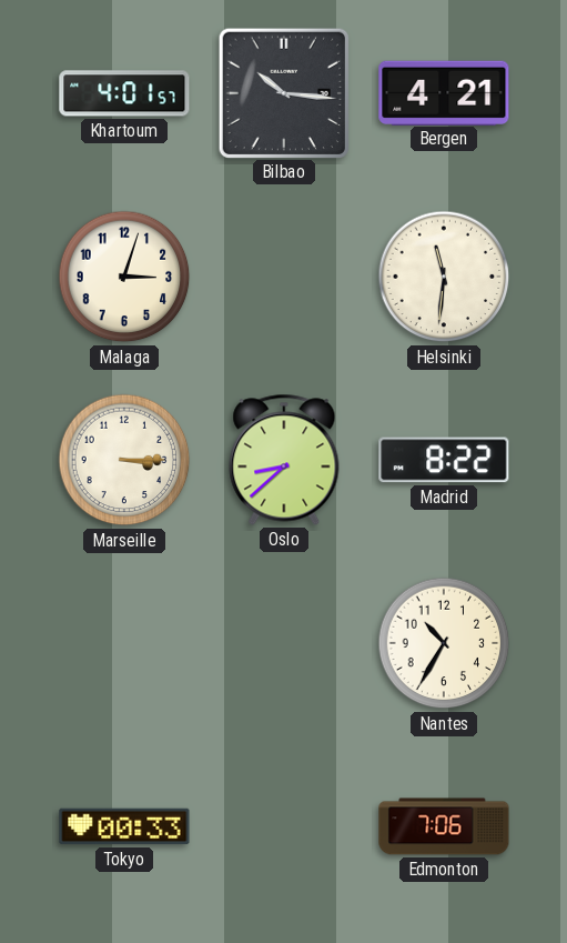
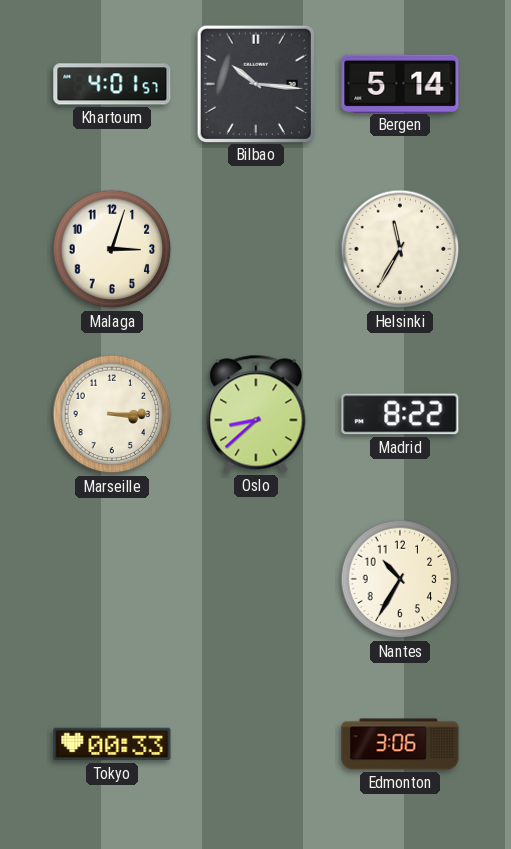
Bergen: 4:21 -> 5:14 (400, 83)
Helsinki: 11:31 -> 11:35 (400, 249)
Edmonton: 7:06 -> 3:06 (400, 744)
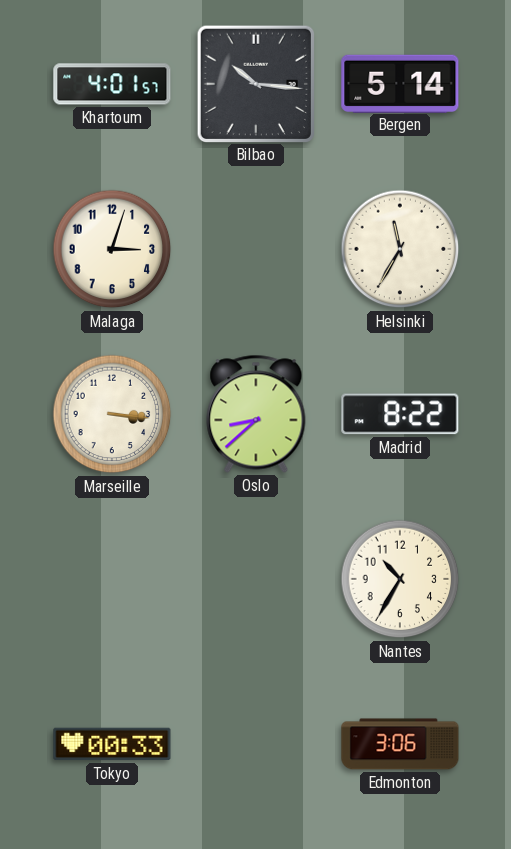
Marseille: 3:15 -> 3:16 (112, 414)
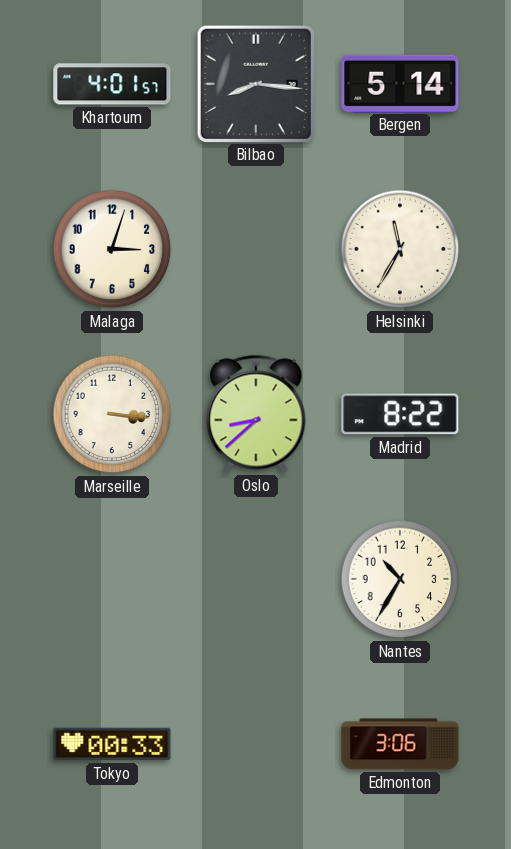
Bilbao: 10:16 -> 8:16 (255, 83)
